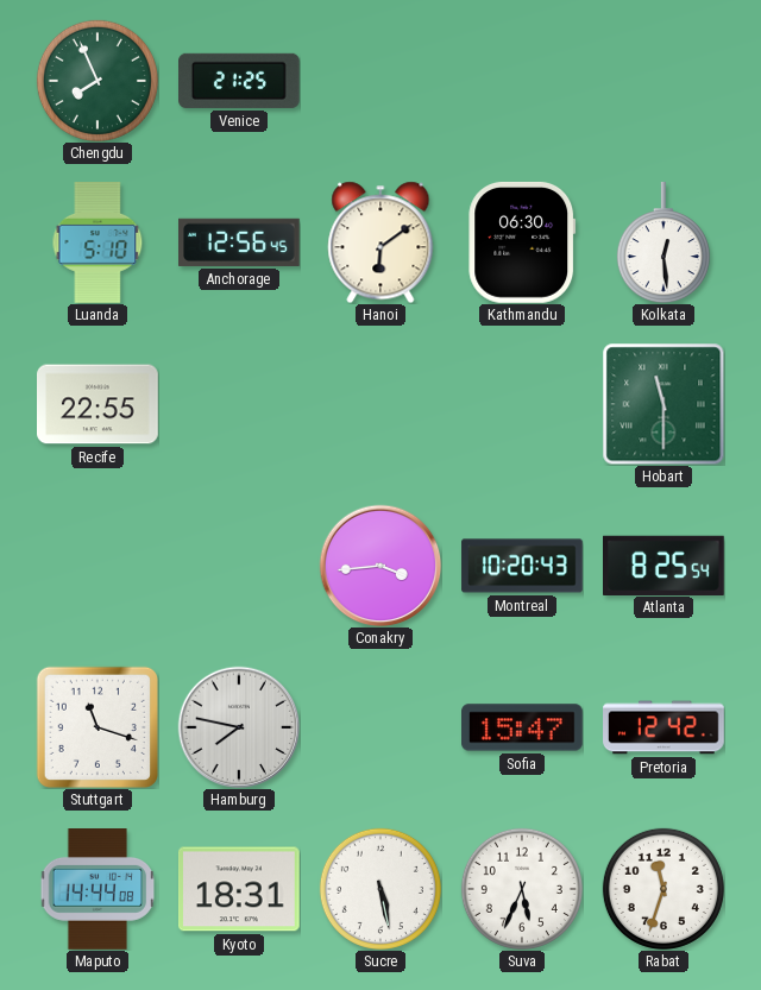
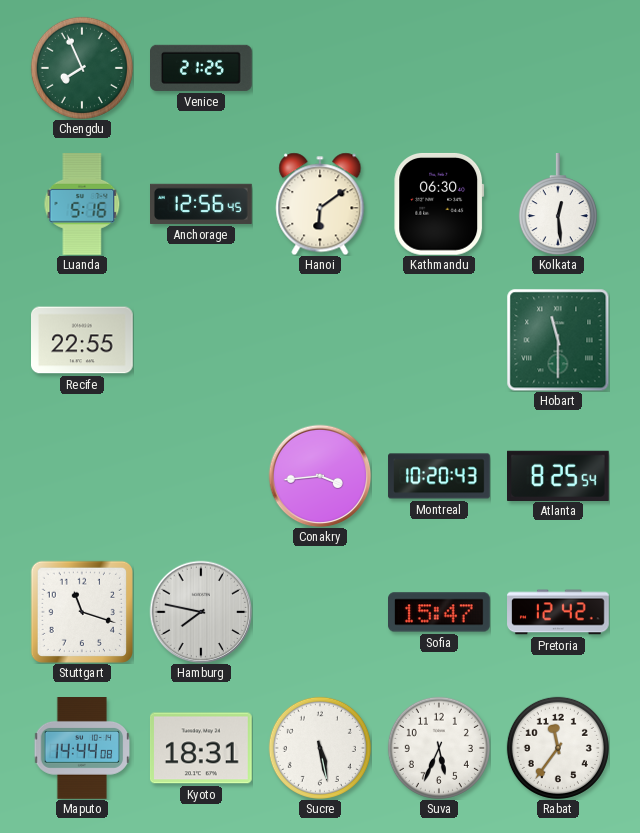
Luanda: 5:10 -> 5:16 (82, 205)
Rabat: 11:33 -> 11:36 (558, 748)
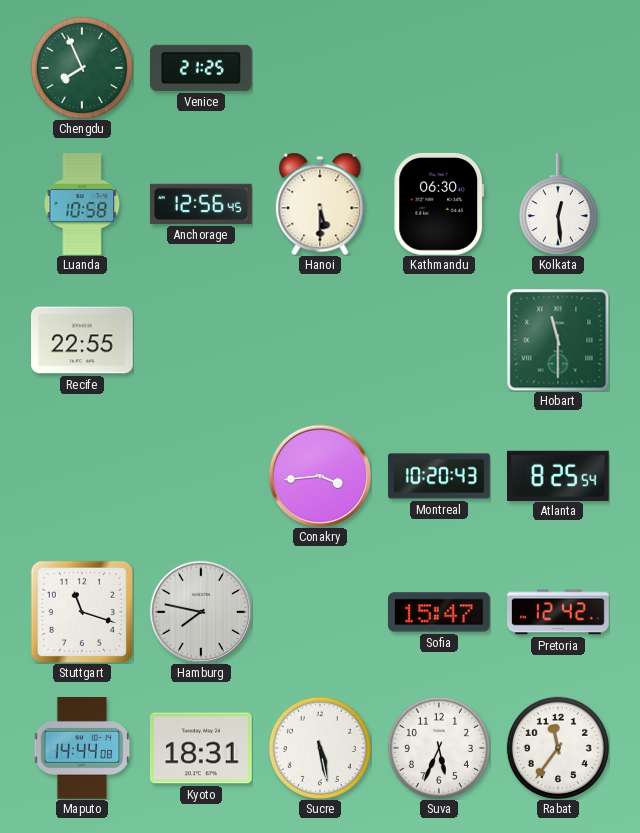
Luanda: 5:16 -> 10:58 (82, 205)
Hanoi: 6:09 -> 5:30 (320, 204)
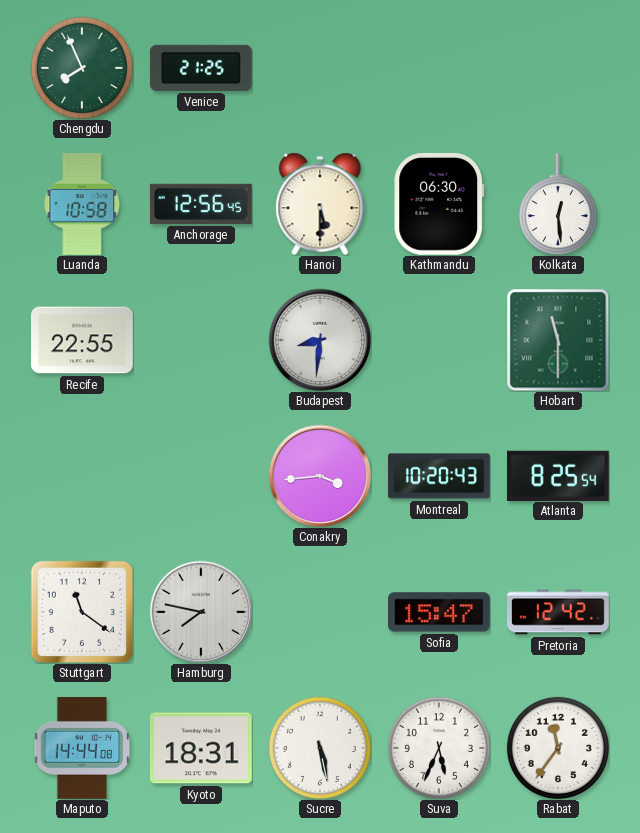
Budapest: none -> 8:31 (320, 340)
Stuttgart: 11:18 -> 11:21 (82, 612)
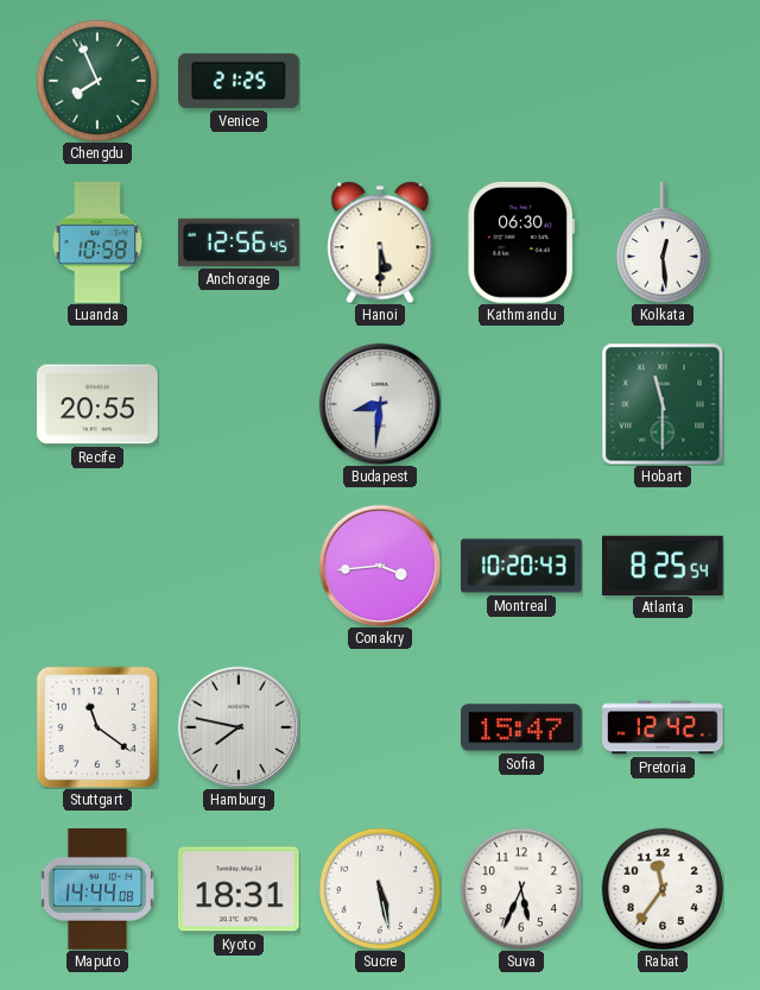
Recife: 22:55 -> 20:55 (99, 404)
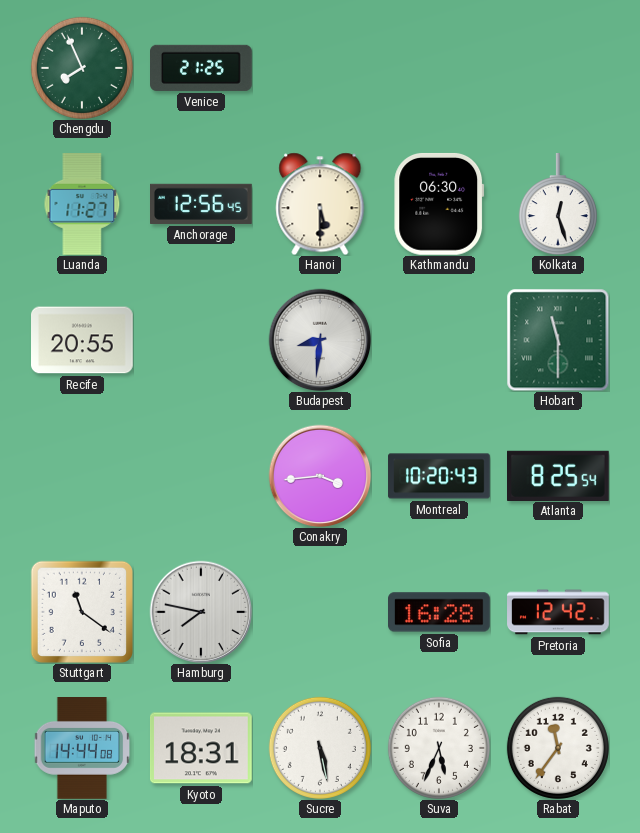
Luanda: 10:58 -> 11:27 (82, 205)
Kolkata: 12:29 -> 12:27 (558, 205)
Sofia: 15:47 -> 16:28 (440, 612)
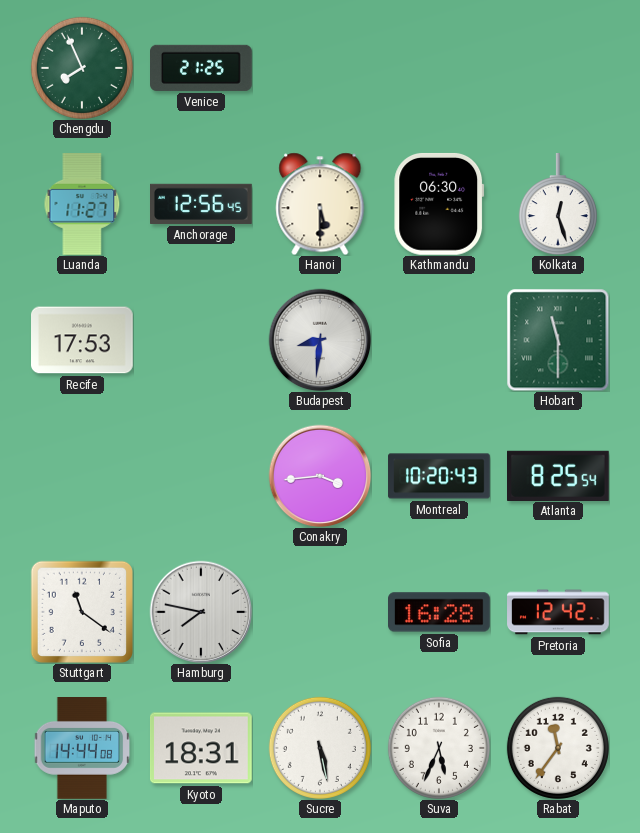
Recife: 20:55 -> 17:53 (83, 340)
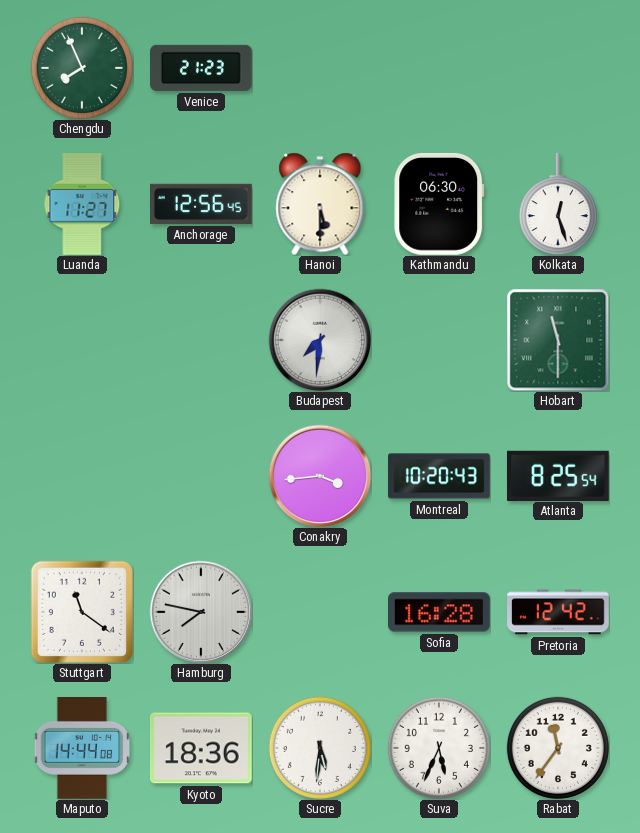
Venice: 21:25 -> 21:23 (202, 68)
Recife: 17:53 -> none (83, 340)
Budapest: 8:31 -> 7:31 (320, 340)
Kyoto: 18:31 -> 18:36 (202, 748)
Sucre: 5:28 -> 5:31 (320, 748)
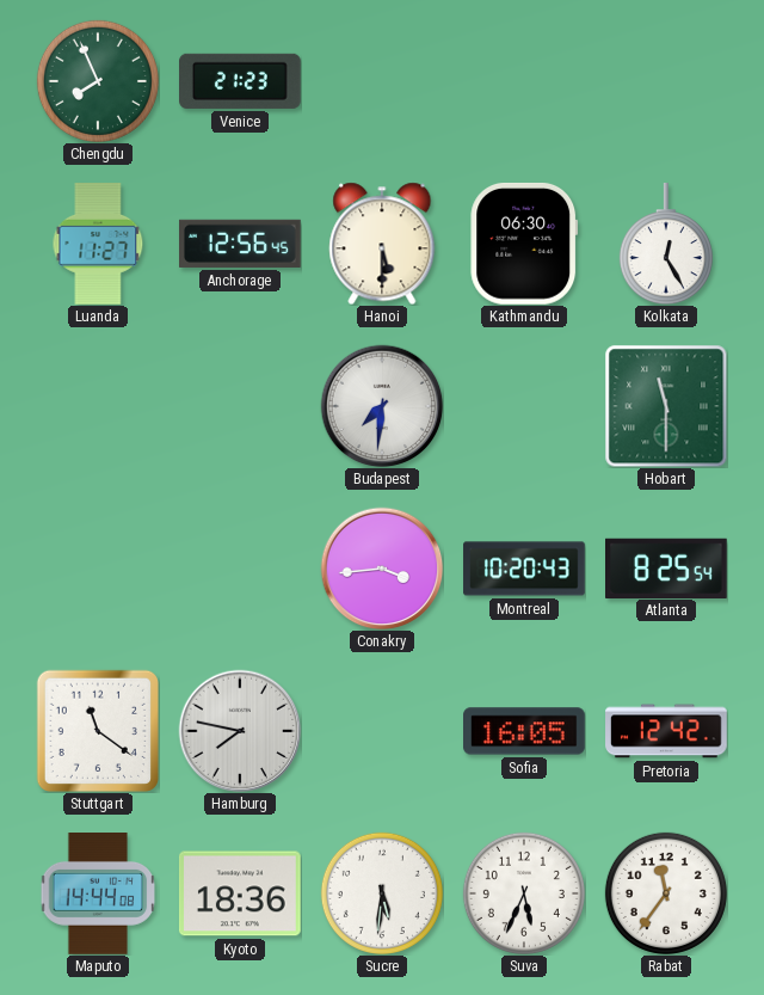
Kolkata: 12:27 -> 12:25 (666, 245)
Sofia: 16:28 -> 16:05 (525, 731)
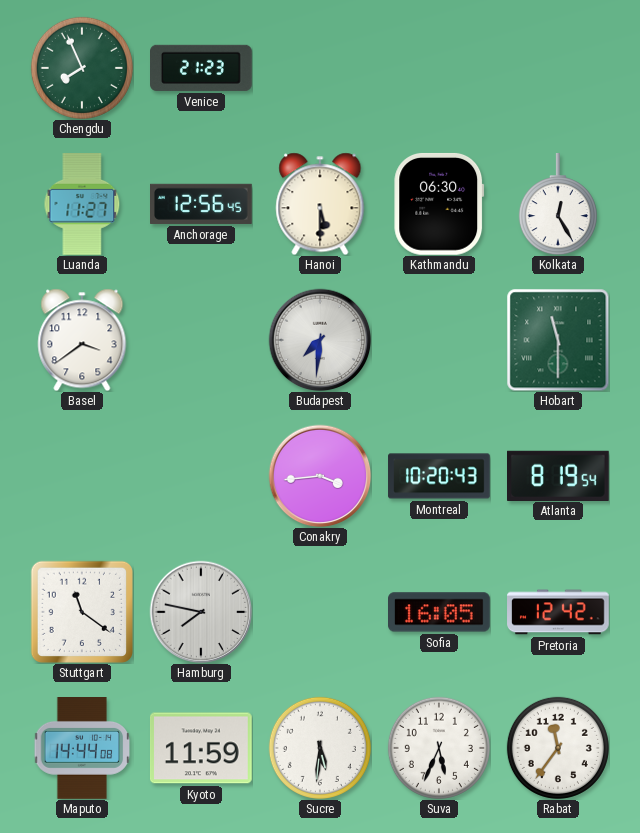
Basel: none -> 3:39 (82, 340)
Atlanta: 8:25 -> 8:19 (559, 475)
Kyoto: 18:36 -> 11:59 (202, 748)
